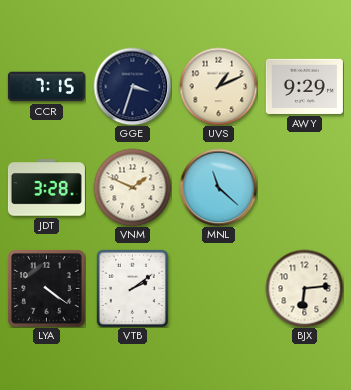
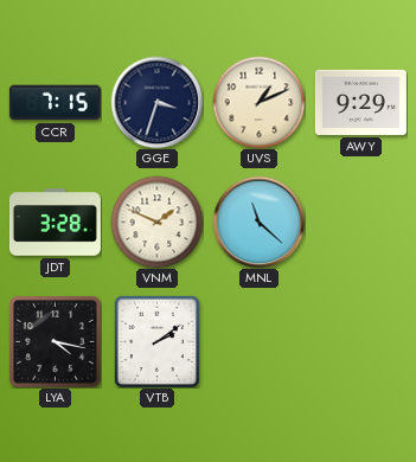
LYA: 4:21 -> 4:17 (55, 341)
BJX: 6:14 -> none (304, 288)
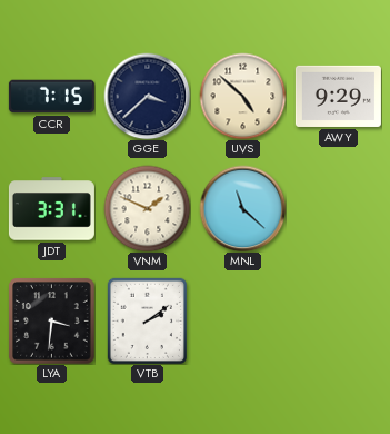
GGE: 3:33 -> 3:38 (147, 96)
UVS: 1:11 -> 4:52 (242, 96)
JDT: 3:28 -> 3:31 (51, 209)
LYA: 4:17 -> 3:31 (51, 320)
